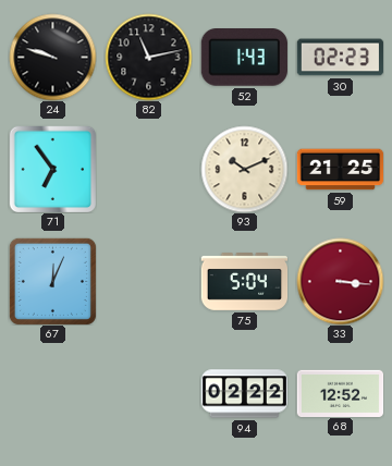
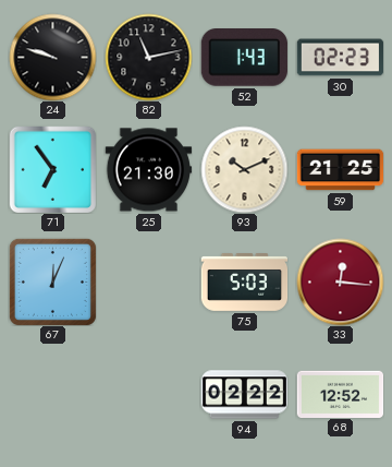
25: none -> 21:30 (148, 170)
75: 5:04 -> 5:03 (244, 283)
33: 3:16 -> 12:16 (340, 282)
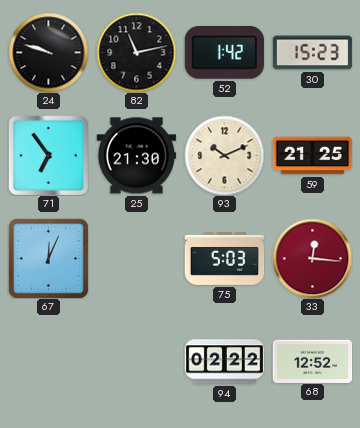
52: 1:43 -> 1:42 (224, 53)
30: 02:23 -> 15:23 (312, 53)
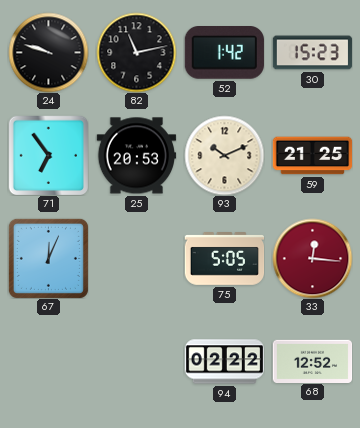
25: 21:30 -> 20:53 (136, 156)
75: 5:03 -> 5:05 (224, 259)
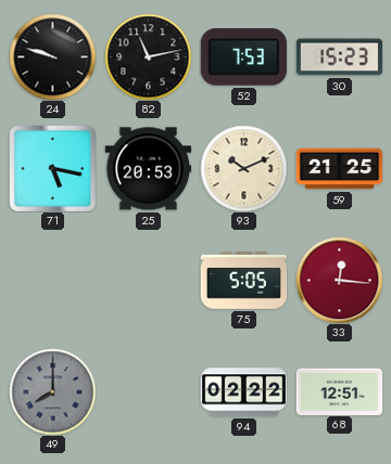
52: 1:42 -> 7:53 (243, 57)
71: 6:54 -> 5:17 (52, 168)
67: 12:04 -> none (48, 258)
49: none -> 8:00 (52, 391)
68: 12:52 -> 12:51 (339, 391)
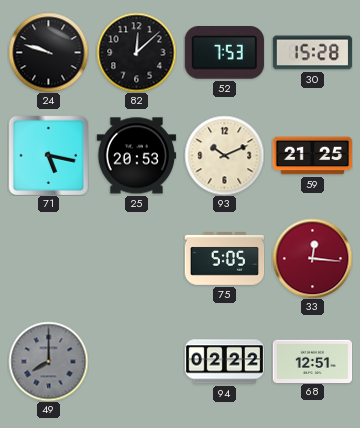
82: 11:13 -> 12:08 (136, 52)
30: 15:23 -> 15:28 (312, 53)
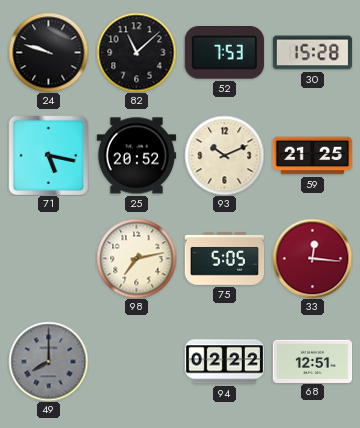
82: 12:08 -> 11:08 (136, 52)
25: 20:53 -> 20:52 (136, 156)
98: none -> 7:13 (136, 258)
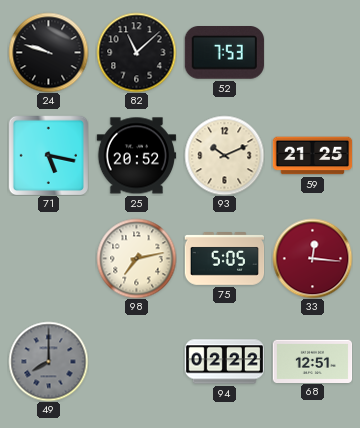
30: 15:28 -> none (312, 53)
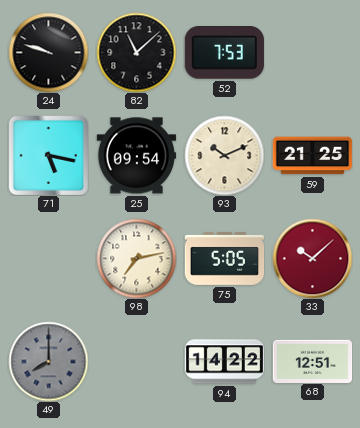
25: 20:52 -> 09:54 (136, 156)
33: 12:16 -> 10:08 (312, 258)
94: 02:22 -> 14:22 (224, 362)
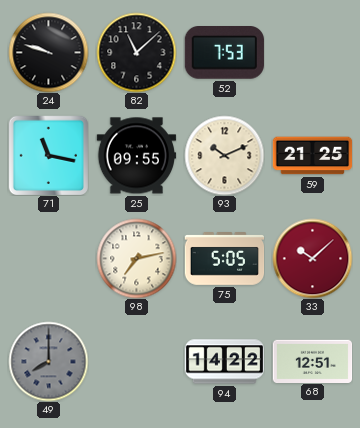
71: 5:17 -> 11:17 (48, 155)
25: 09:54 -> 09:55 (136, 156)
